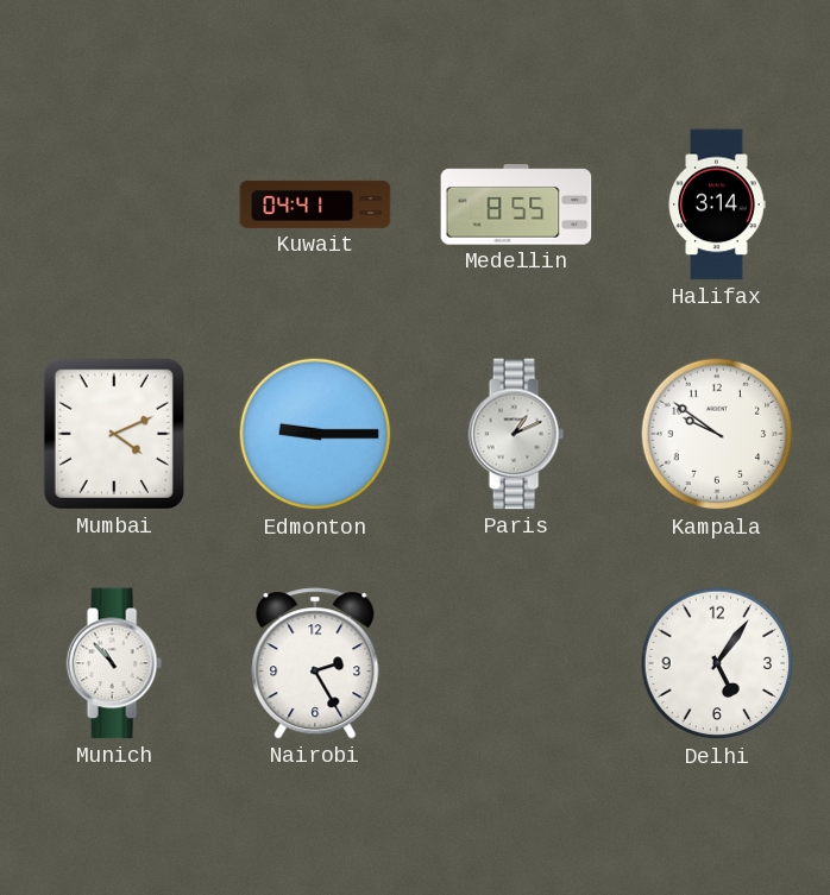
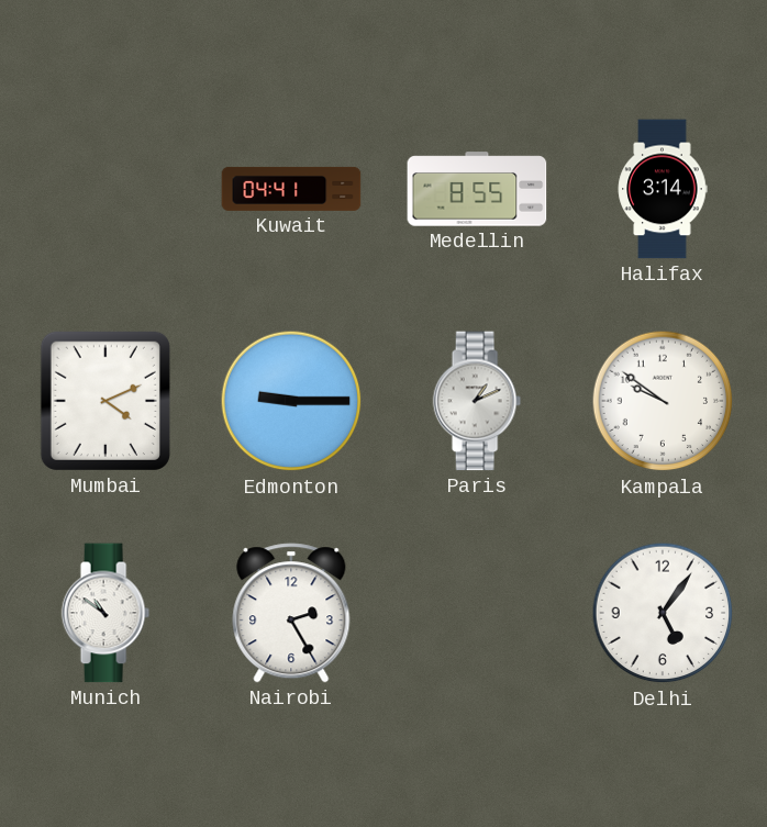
Munich: 10:53 -> 10:51 (105, 613)
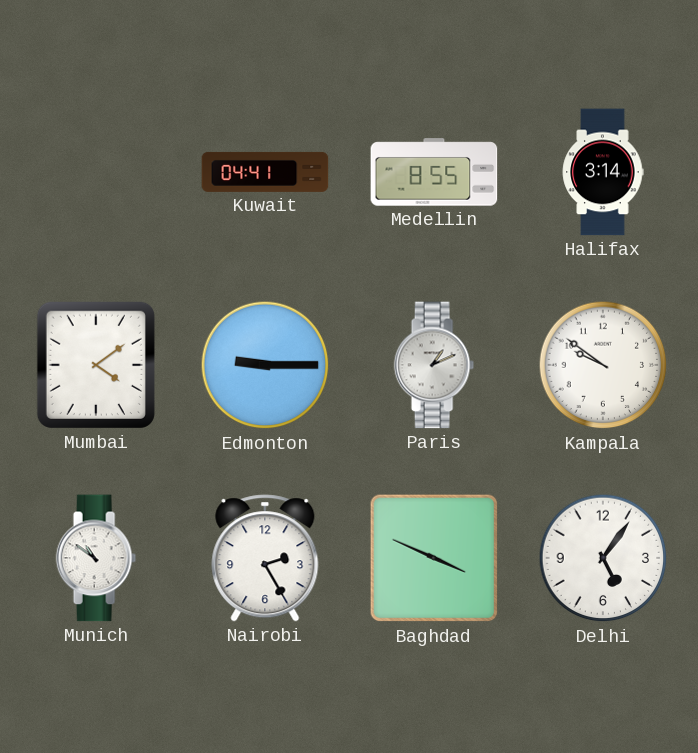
Mumbai: 4:11 -> 4:09 (96, 365)
Baghdad: none -> 3:49 (434, 558)
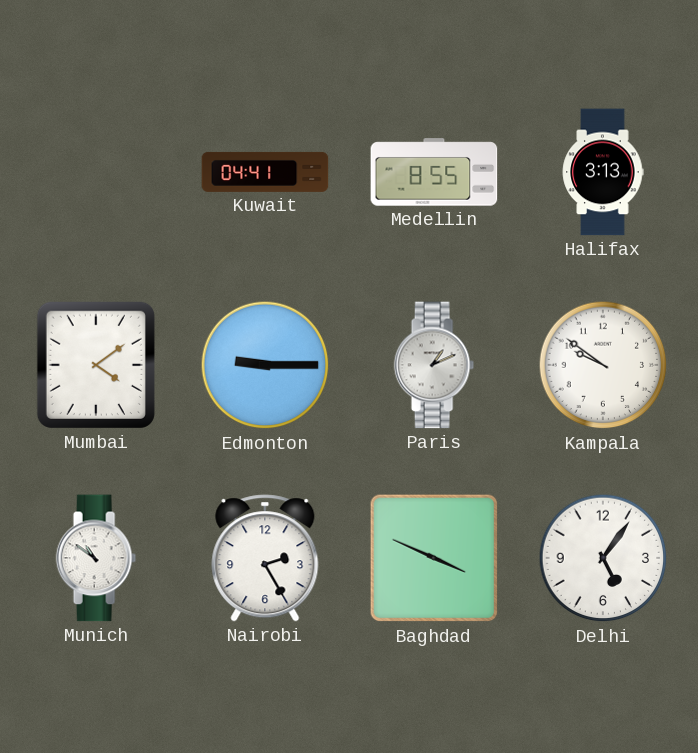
Halifax: 3:14 -> 3:13 (603, 172)
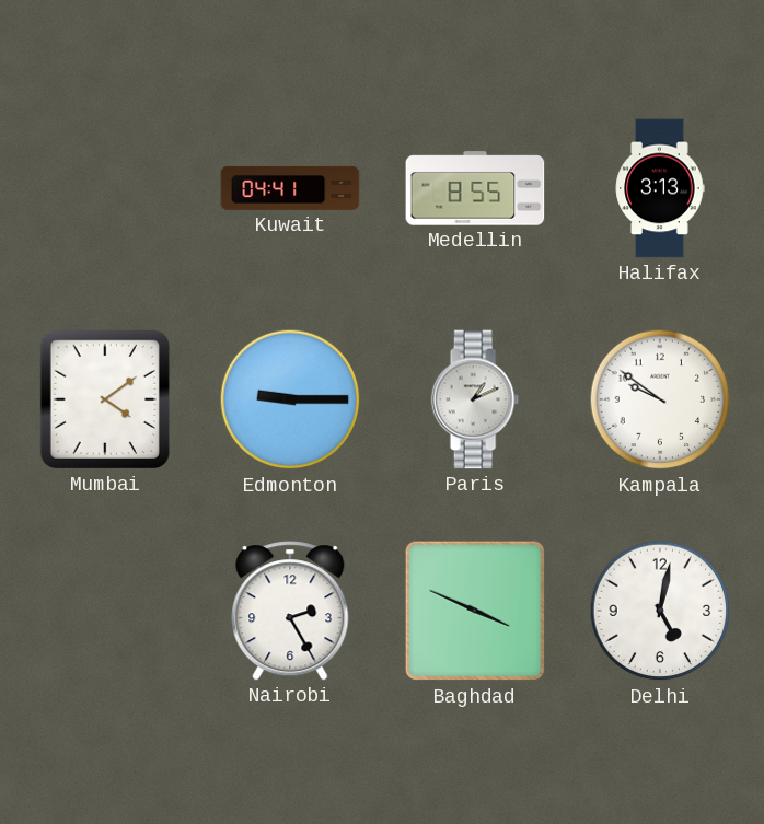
Munich: 10:51 -> none (96, 558)
Delhi: 5:06 -> 5:02 (660, 611)
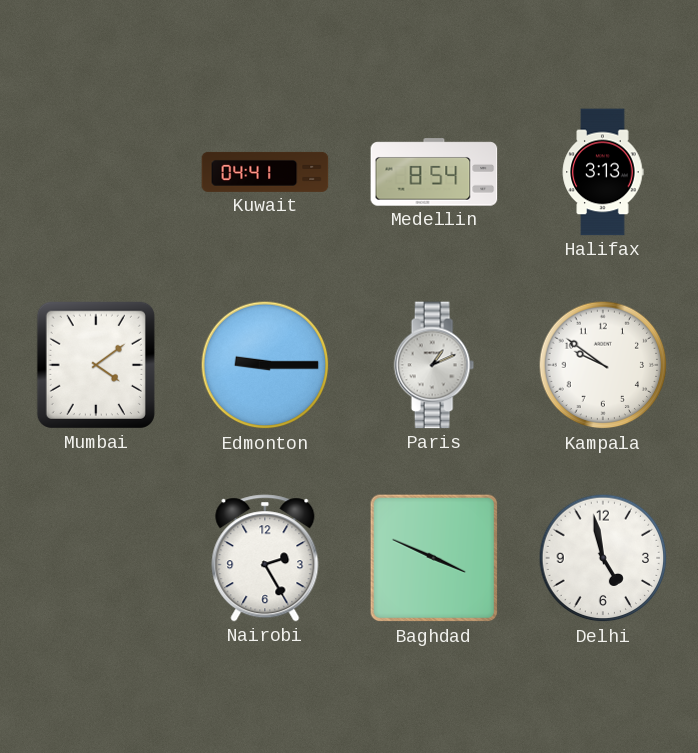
Medellin: 8:55 -> 8:54 (434, 172)
Delhi: 5:02 -> 4:58 (603, 558)
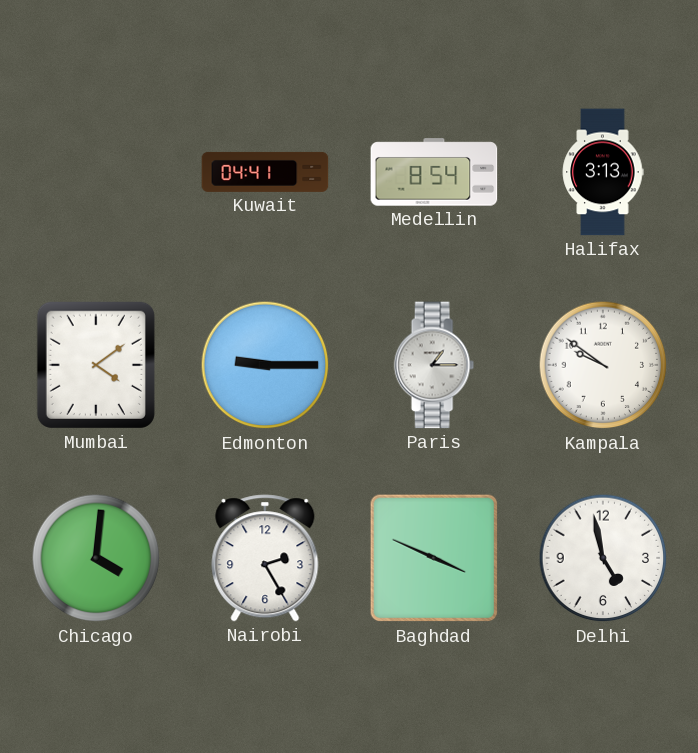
Paris: 1:11 -> 1:15 (434, 365)
Chicago: none -> 4:01 (96, 558)
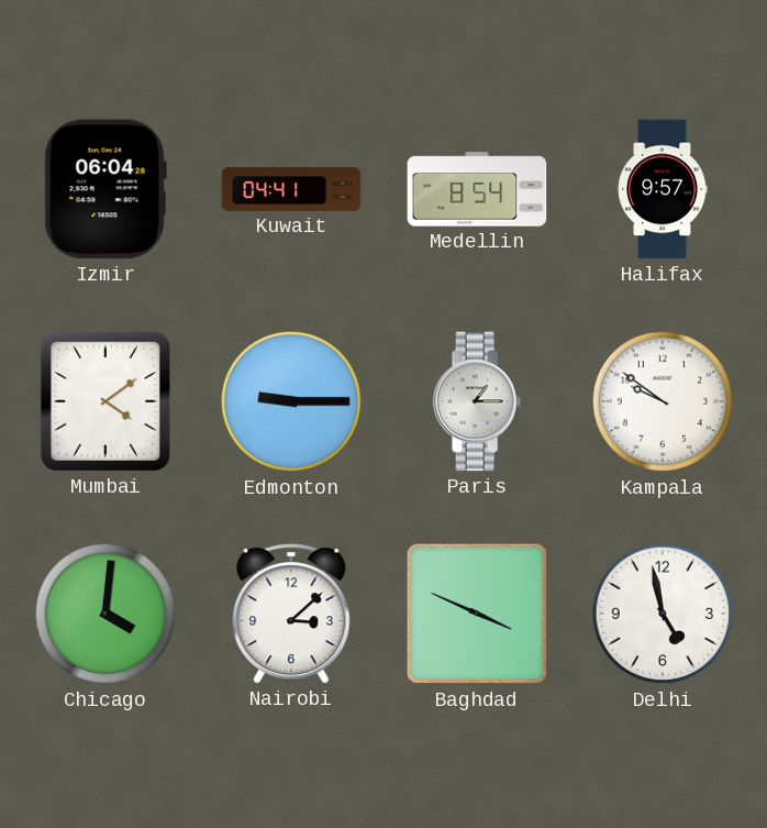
Izmir: none -> 06:04 (105, 189)
Halifax: 3:13 -> 9:57 (663, 189)
Nairobi: 2:25 -> 3:08 (291, 614)
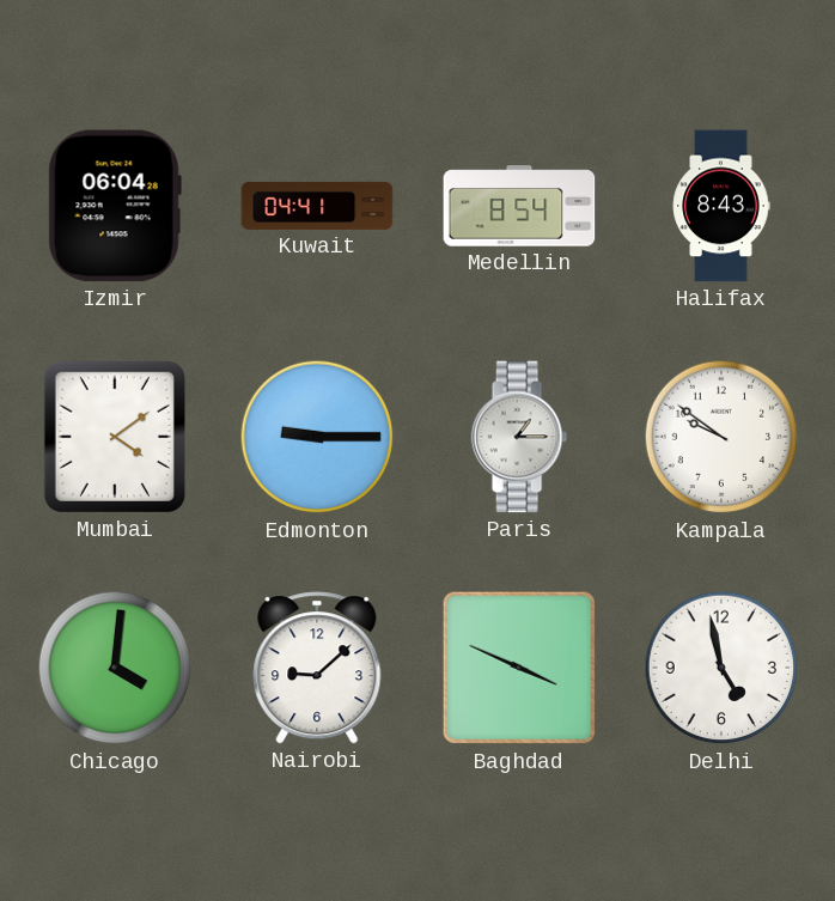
Halifax: 9:57 -> 8:43 (721, 206)
Nairobi: 3:08 -> 9:08 (317, 668)
